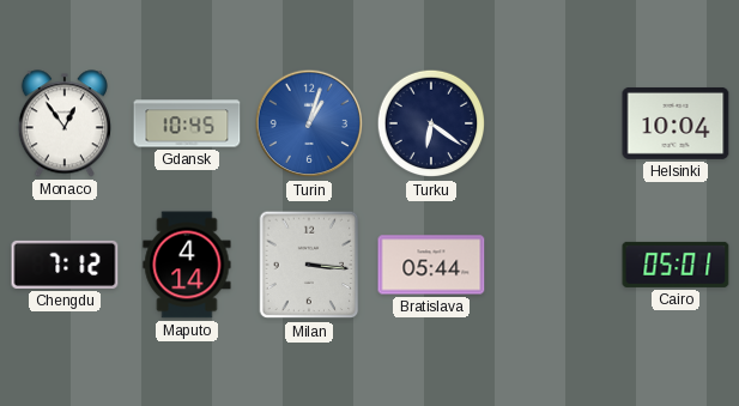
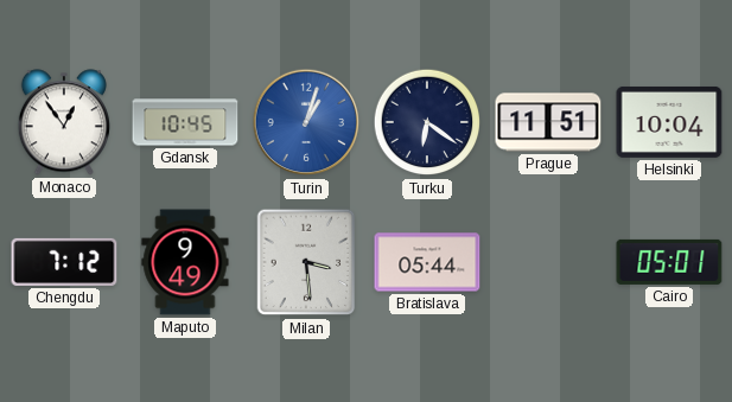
Prague: none -> 11:51 (548, 122)
Maputo: 4:14 -> 9:49 (185, 262)
Milan: 3:16 -> 3:29 (306, 262)
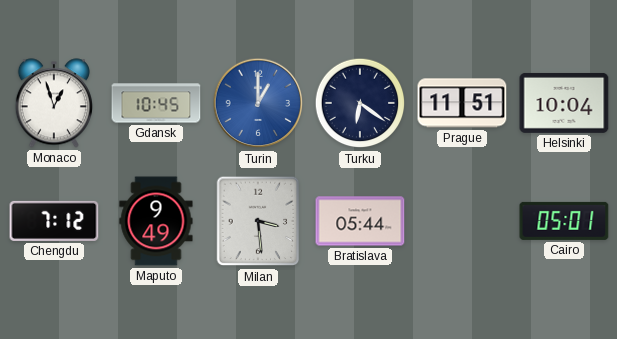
Monaco: 12:54 -> 12:57 (54, 103)
Turin: 1:03 -> 1:00 (258, 103)
